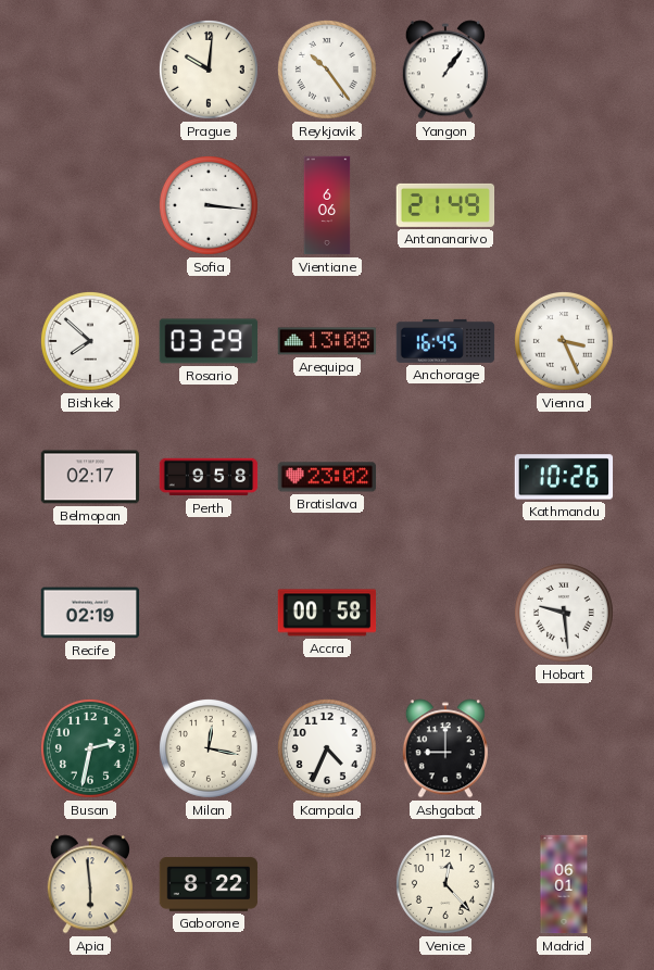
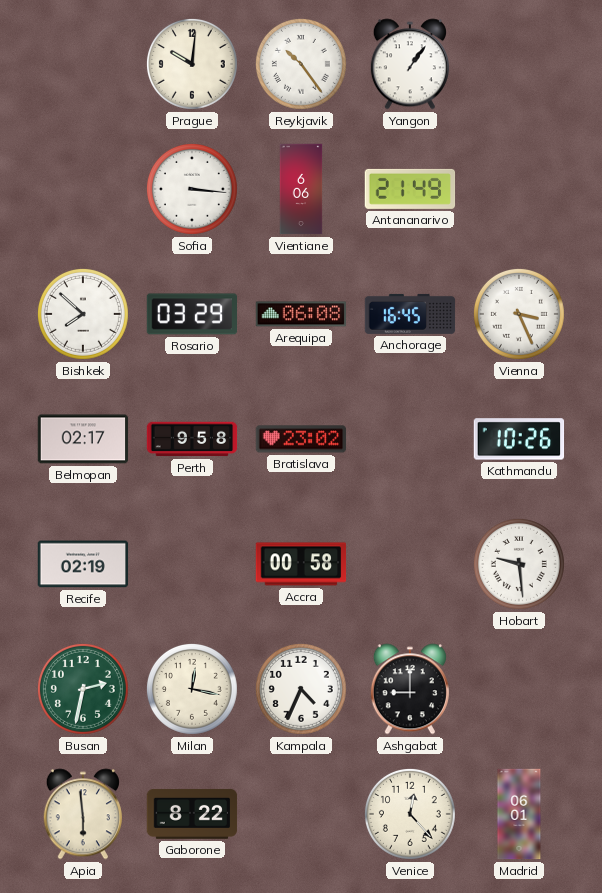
Arequipa: 13:08 -> 06:08 (301, 314)
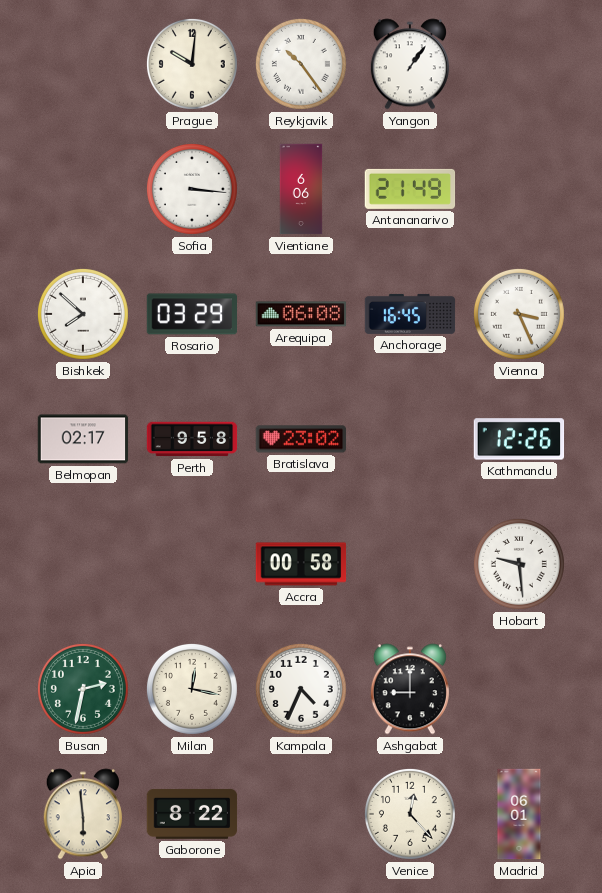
Kathmandu: 10:26 -> 12:26 (519, 439)
Recife: 02:19 -> none (83, 564)
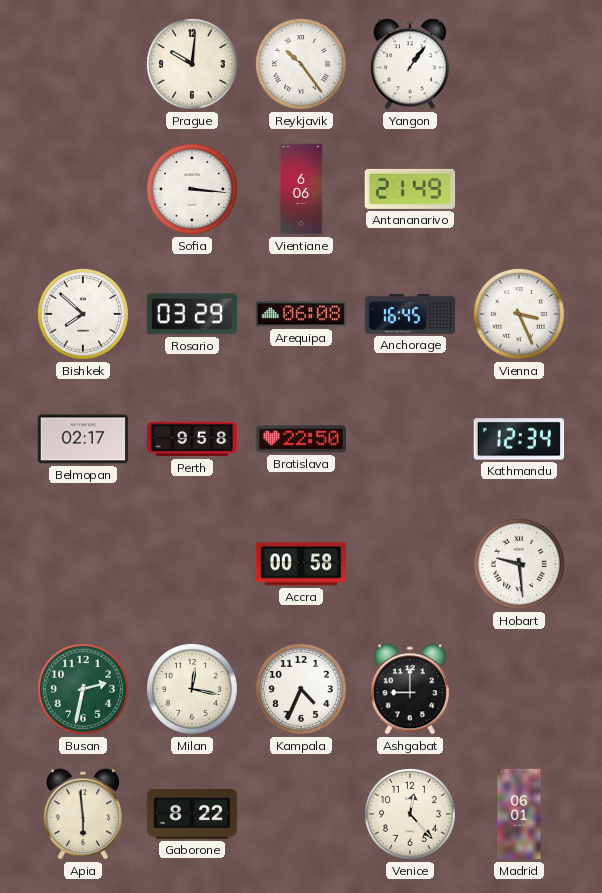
Bratislava: 23:02 -> 22:50 (301, 439)
Kathmandu: 12:26 -> 12:34 (519, 439)
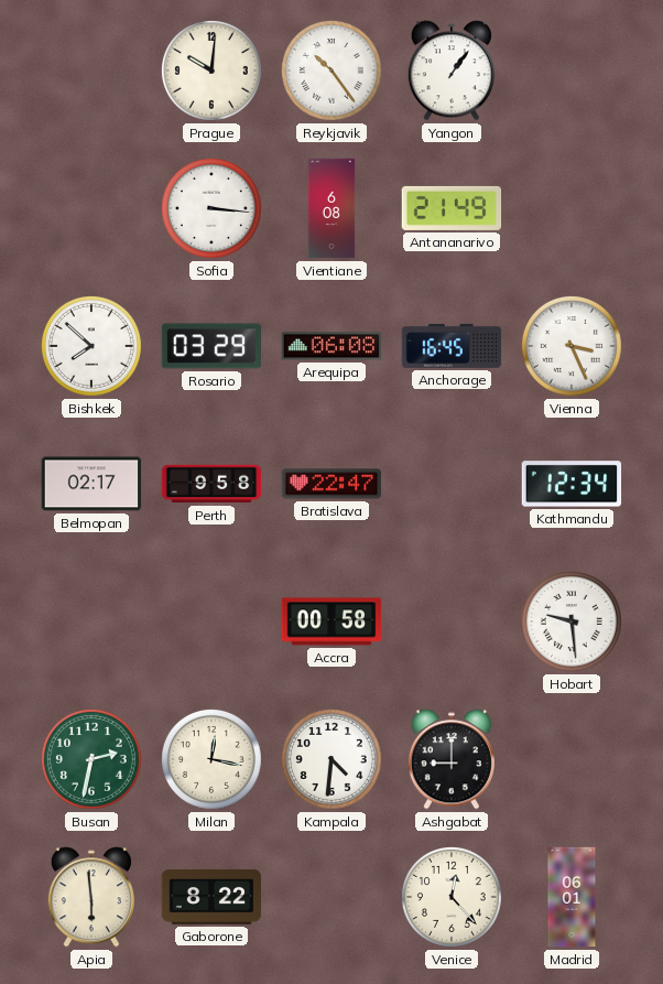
Vientiane: 6:06 -> 6:08 (331, 208)
Bratislava: 22:50 -> 22:47 (331, 484)
Kampala: 4:34 -> 4:31 (331, 759)
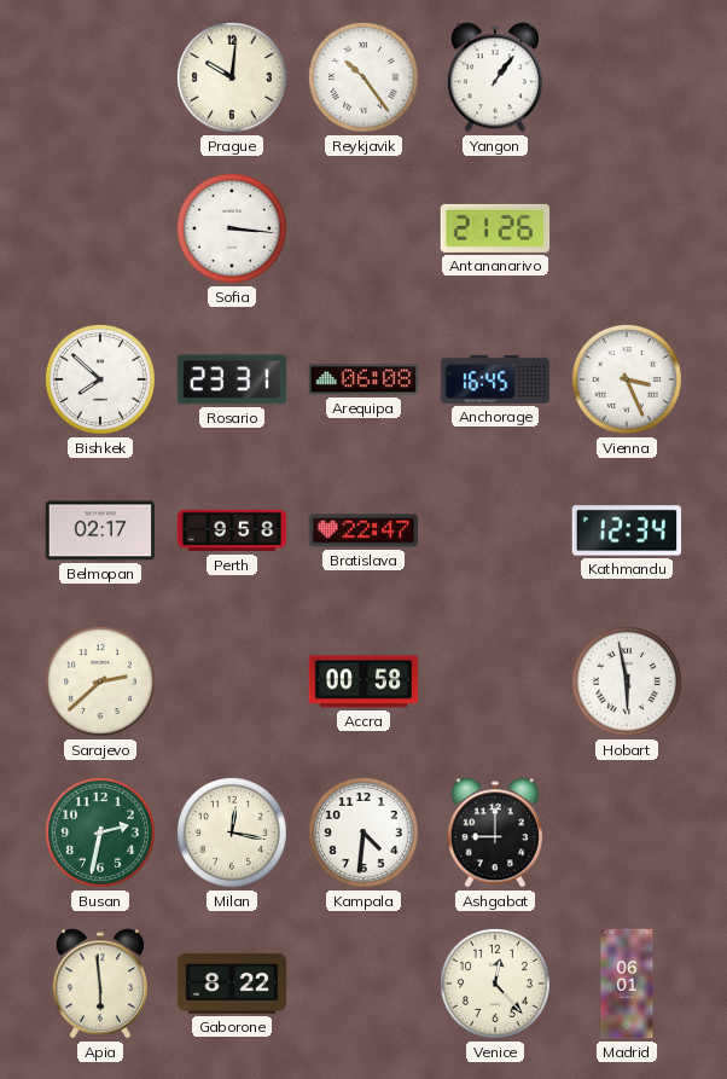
Vientiane: 6:08 -> none (331, 208)
Antananarivo: 21:49 -> 21:26 (495, 228)
Rosario: 03:29 -> 23:31 (232, 379)
Sarajevo: none -> 2:38 (100, 681)
Hobart: 9:29 -> 5:58 (627, 681)
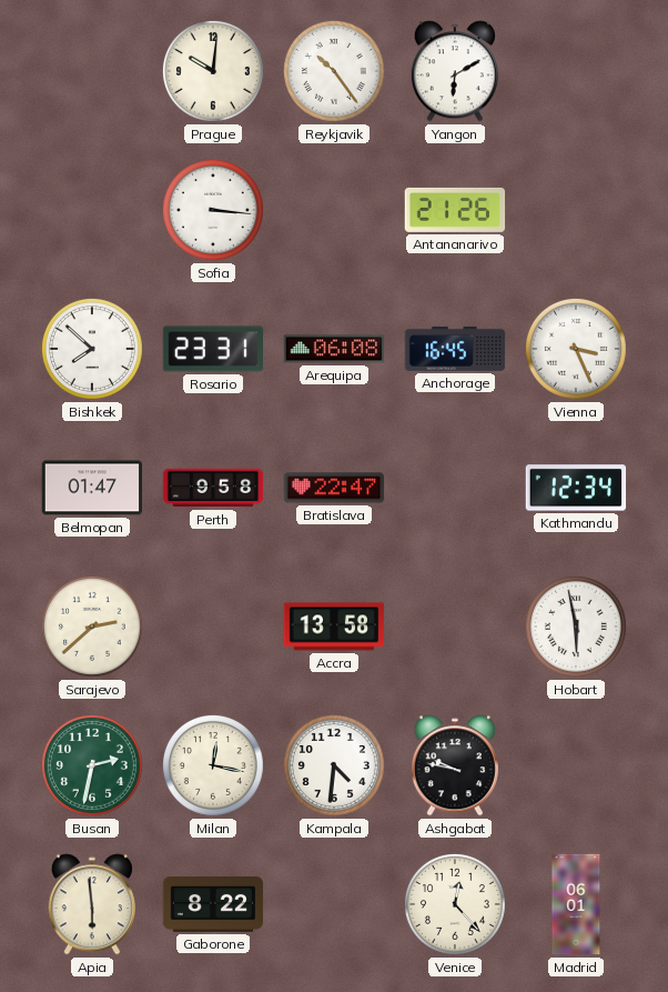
Yangon: 1:06 -> 6:10 (455, 71)
Belmopan: 02:17 -> 01:47 (92, 488)
Accra: 00:58 -> 13:58 (334, 627)
Ashgabat: 9:00 -> 9:47 (455, 765)
